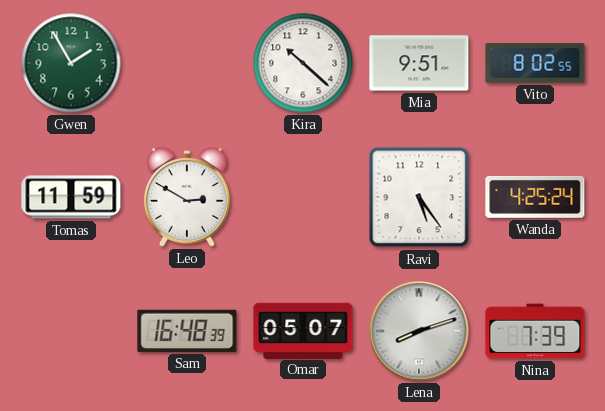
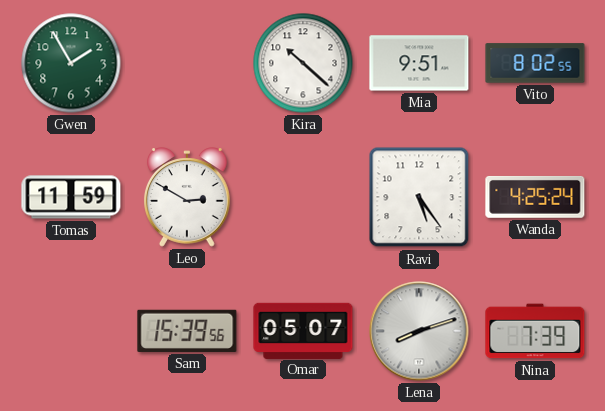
Sam: 16:48 -> 15:39 (187, 331)
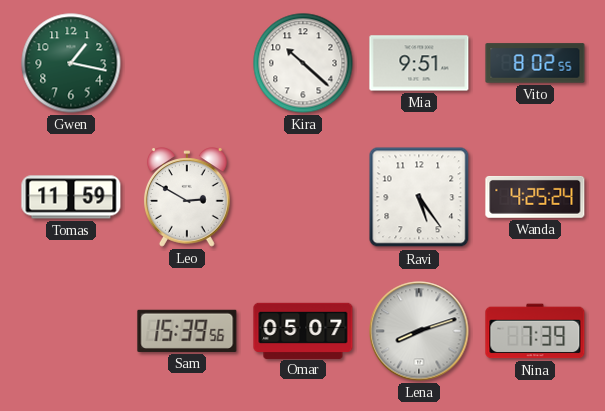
Gwen: 1:55 -> 1:17 (71, 63)
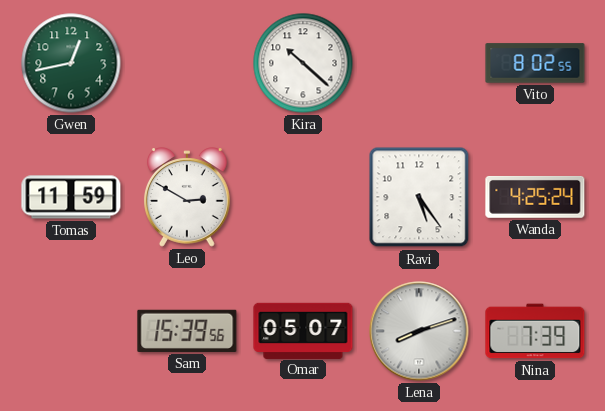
Gwen: 1:17 -> 12:43 (71, 63)
Mia: 9:51 -> none (419, 63)
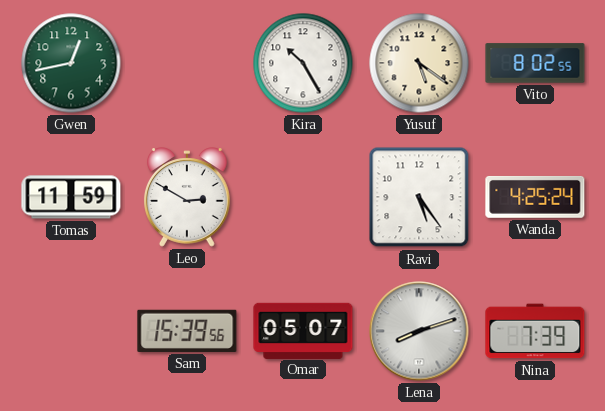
Kira: 10:22 -> 10:25 (303, 63)
Yusuf: none -> 5:21 (419, 63)
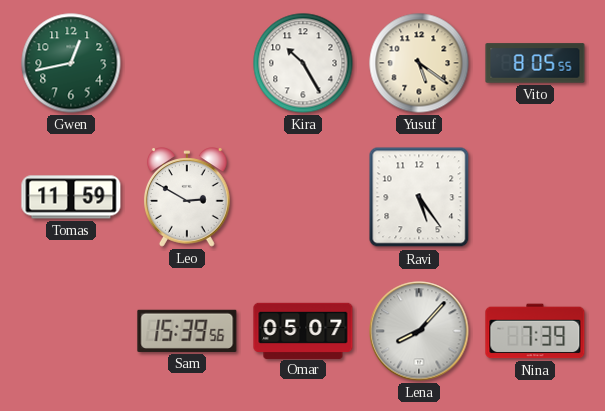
Vito: 8:02 -> 8:05 (535, 63)
Wanda: 4:25 -> none (535, 197)
Lena: 8:12 -> 8:07 (419, 331)
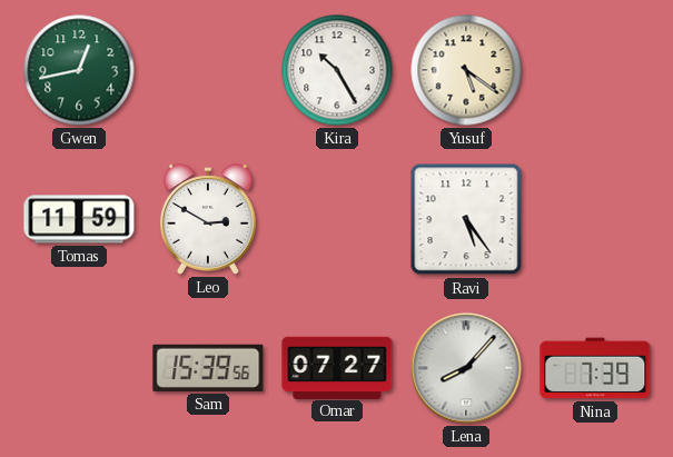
Vito: 8:05 -> none (535, 63)
Omar: 05:07 -> 07:27 (337, 367)
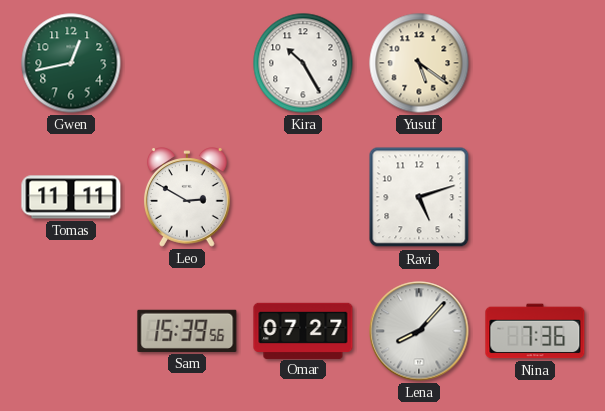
Tomas: 11:59 -> 11:11 (71, 197)
Ravi: 5:24 -> 5:12 (419, 197)
Nina: 7:39 -> 7:36 (535, 331)
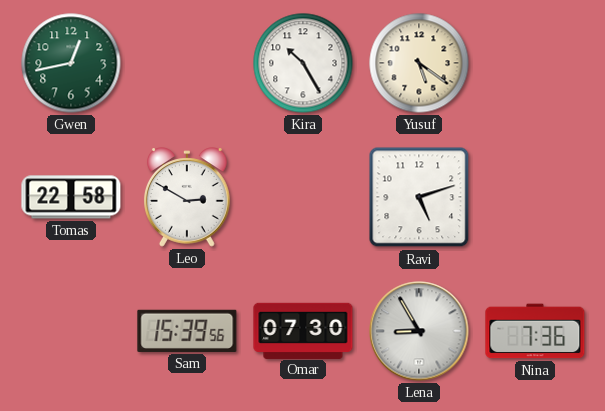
Tomas: 11:11 -> 22:58 (71, 197)
Omar: 07:27 -> 07:30 (303, 330)
Lena: 8:07 -> 8:55 (419, 331)
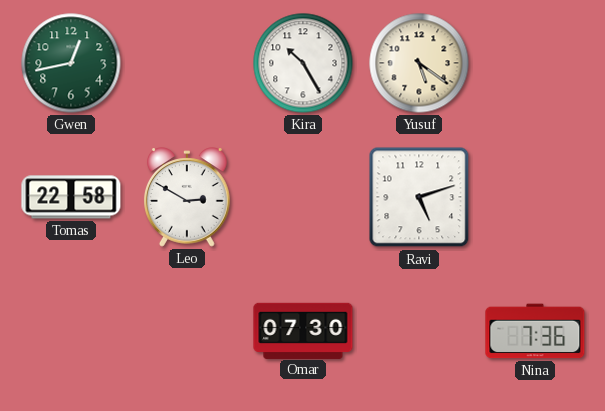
Sam: 15:39 -> none (187, 331)
Lena: 8:55 -> none (419, 331)
